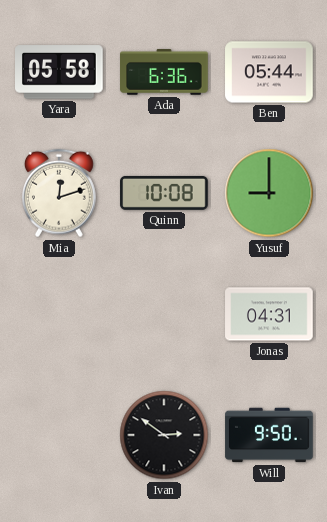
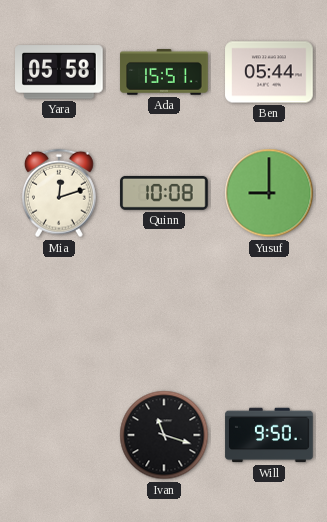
Ada: 6:36 -> 15:51 (164, 72)
Jonas: 04:31 -> none (269, 314)
Ivan: 2:51 -> 11:18 (164, 435)
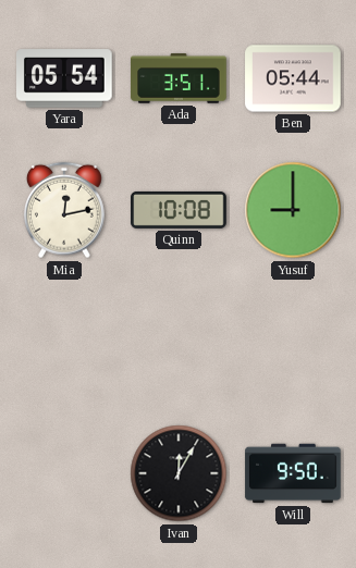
Yara: 05:58 -> 05:54 (65, 78)
Ada: 15:51 -> 3:51 (179, 78)
Mia: 12:12 -> 12:13 (64, 210)
Ivan: 11:18 -> 12:05 (179, 473)
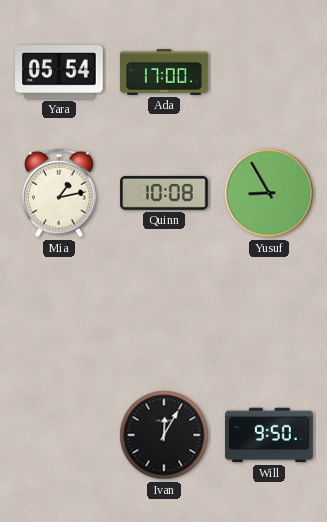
Ada: 3:51 -> 17:00 (164, 72)
Ben: 05:44 -> none (293, 78)
Mia: 12:13 -> 1:13 (59, 193)
Yusuf: 9:00 -> 8:55 (269, 193)
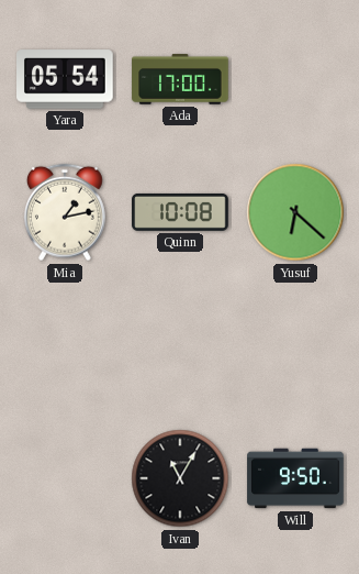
Yusuf: 8:55 -> 6:22 (295, 212)
Ivan: 12:05 -> 11:05 (180, 478)
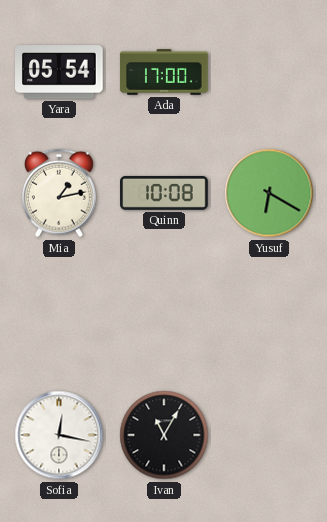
Yusuf: 6:22 -> 6:20 (269, 193)
Sofia: none -> 12:17 (59, 435)
Will: 9:50 -> none (295, 478)
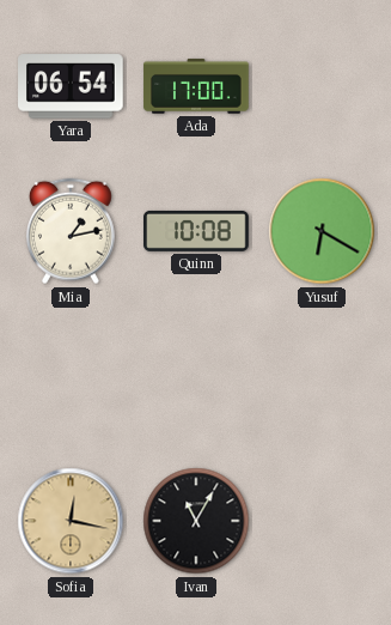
Yara: 05:54 -> 06:54 (72, 86)
Sofia dial: white -> champagne (71, 521)
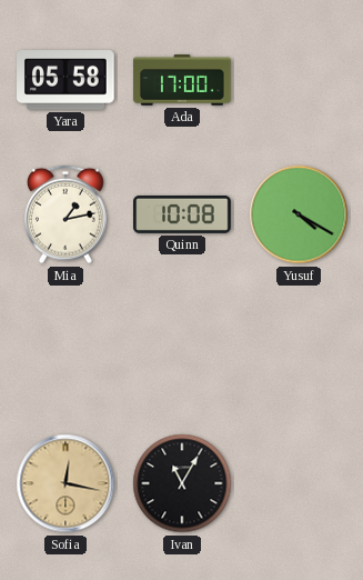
Yara: 06:54 -> 05:58 (67, 80)
Yusuf: 6:20 -> 4:20 (299, 214)
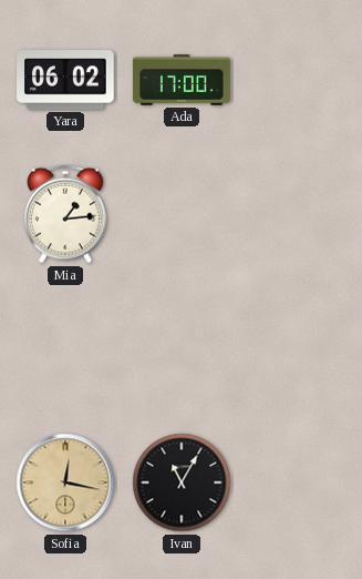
Yara: 05:58 -> 06:02 (66, 80)
Mia: 1:13 -> 1:14 (65, 214)
Quinn: 10:08 -> none (182, 214)
Yusuf: 4:20 -> none (299, 214)
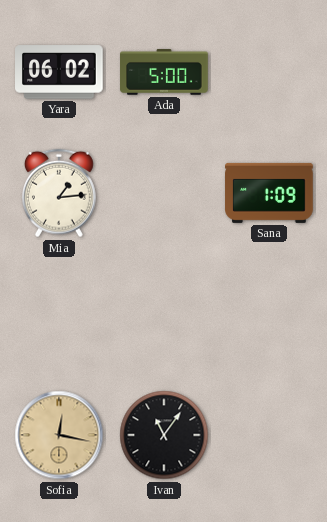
Ada: 17:00 -> 5:00 (164, 72)
Sana: none -> 1:09 (269, 193)
Ivan: 11:05 -> 11:06 (164, 435)
